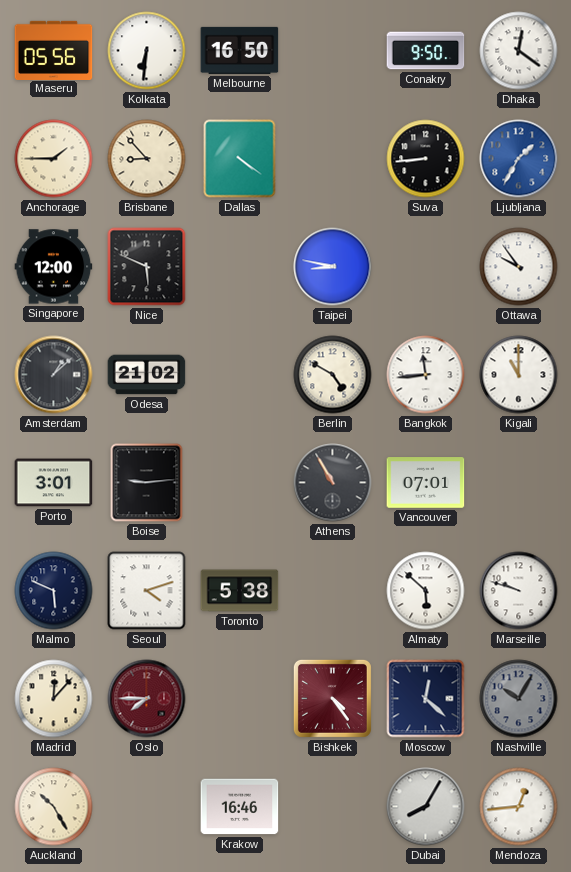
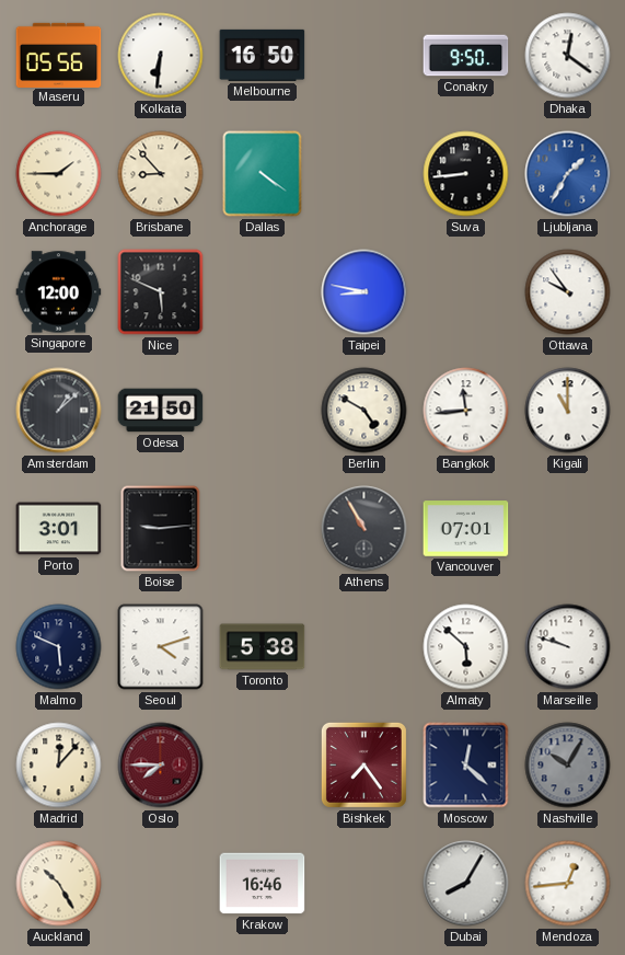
Odesa: 21:02 -> 21:50 (161, 411)
Bishkek: 4:24 -> 7:24 (363, 764)
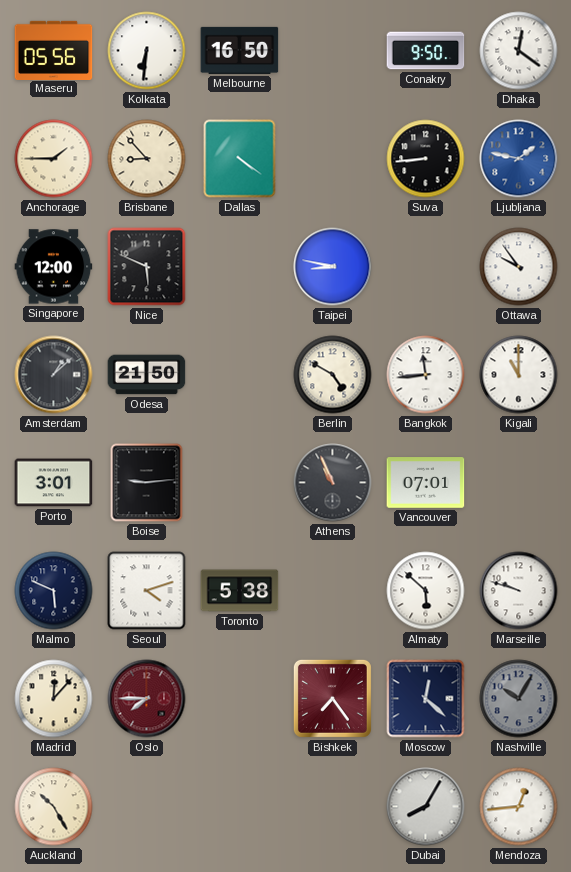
Ljubljana: 1:35 -> 1:47 (519, 159)
Athens: 10:55 -> 10:56 (333, 483)
Krakow: 16:46 -> none (263, 884)
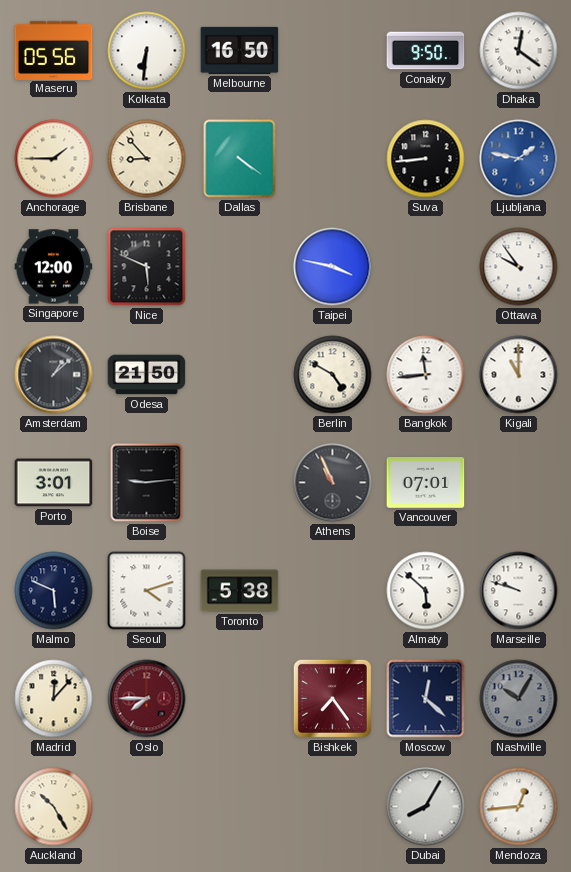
Taipei: 8:47 -> 3:47 (333, 267)
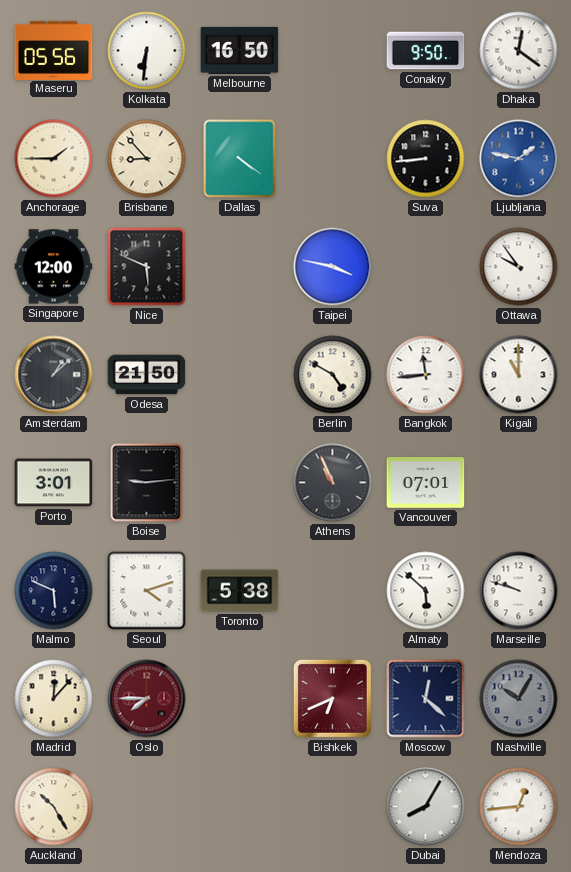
Bishkek: 7:24 -> 6:41 (332, 698)
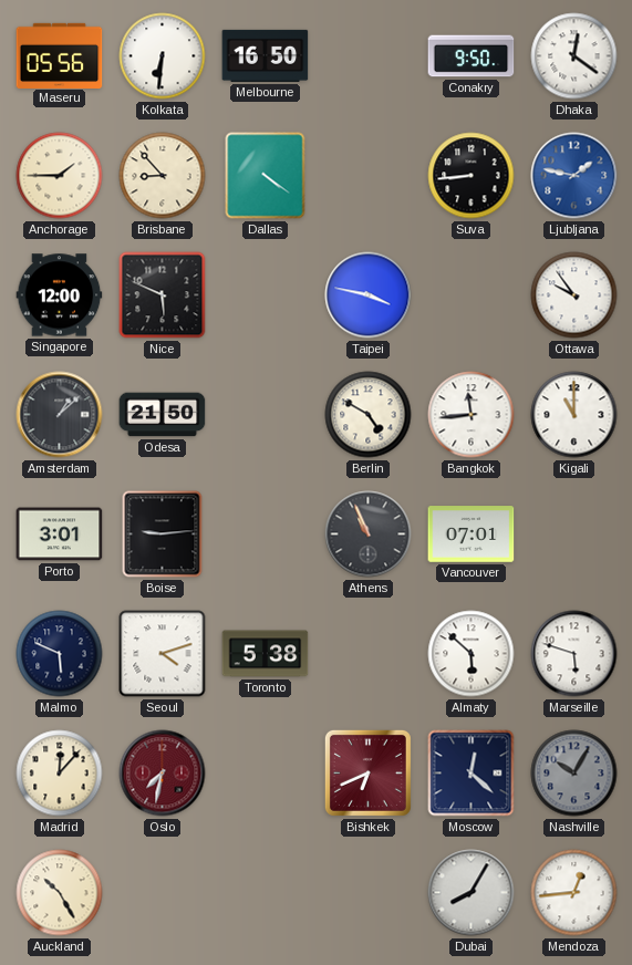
Marseille: 9:48 -> 5:48 (574, 654)
Oslo: 7:45 -> 7:32 (163, 774)
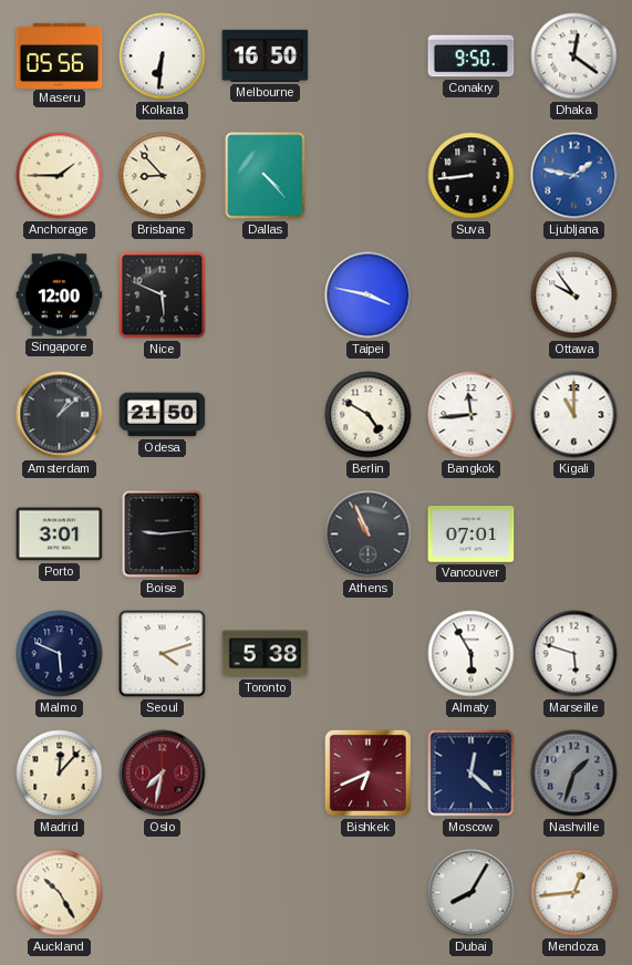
Dallas: 4:21 -> 4:23 (266, 176)
Almaty: 5:52 -> 5:55 (472, 654)
Nashville: 10:05 -> 1:33 (574, 774)
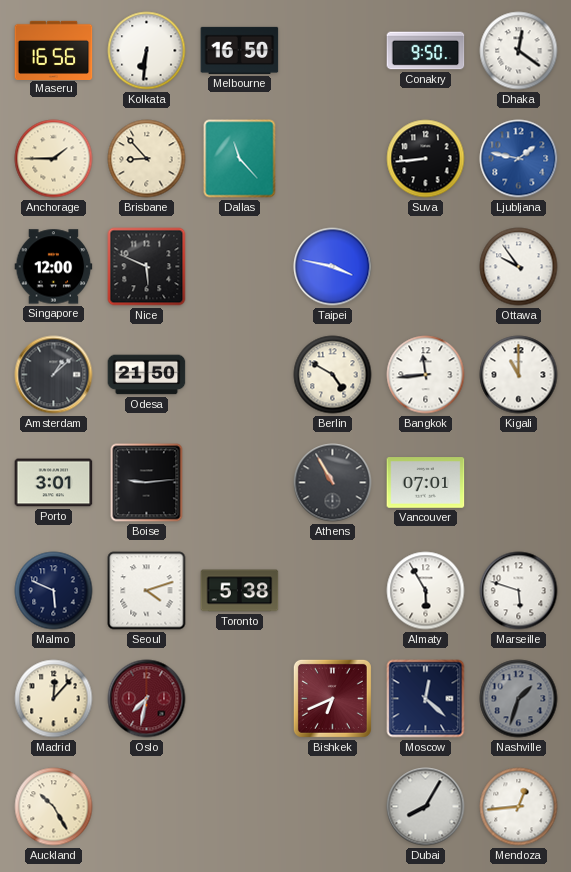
Maseru: 05:56 -> 16:56 (54, 50)
Dallas: 4:23 -> 11:23 (240, 159)
Athens: 10:56 -> 10:55 (333, 483)
